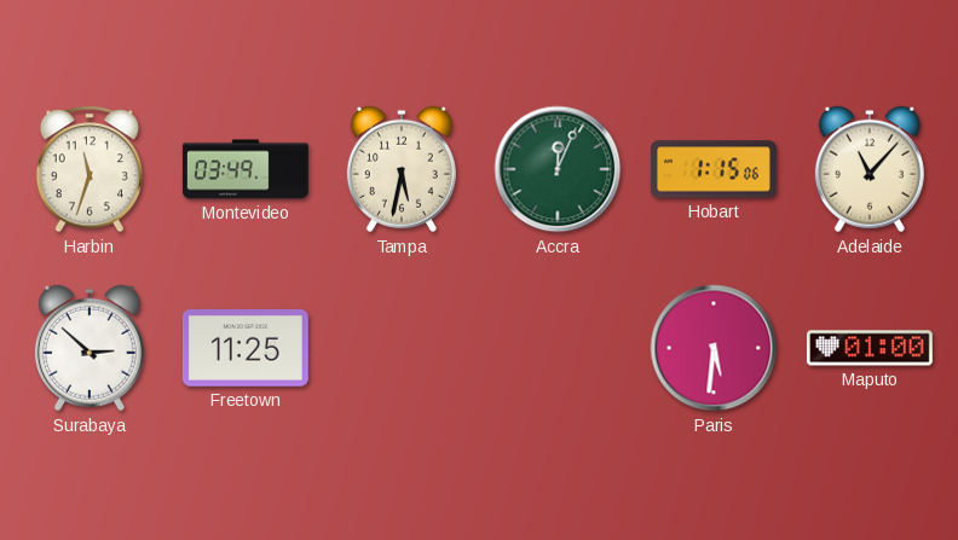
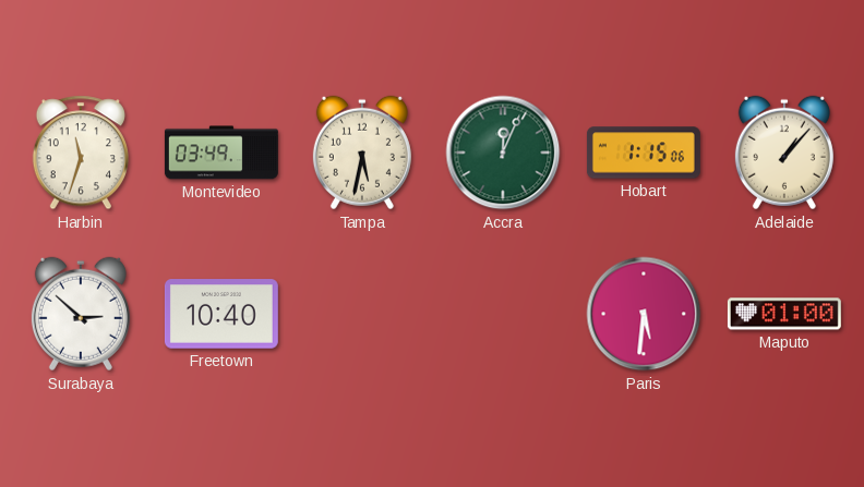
Adelaide: 11:07 -> 1:07 (784, 153)
Freetown: 11:25 -> 10:40 (221, 314)
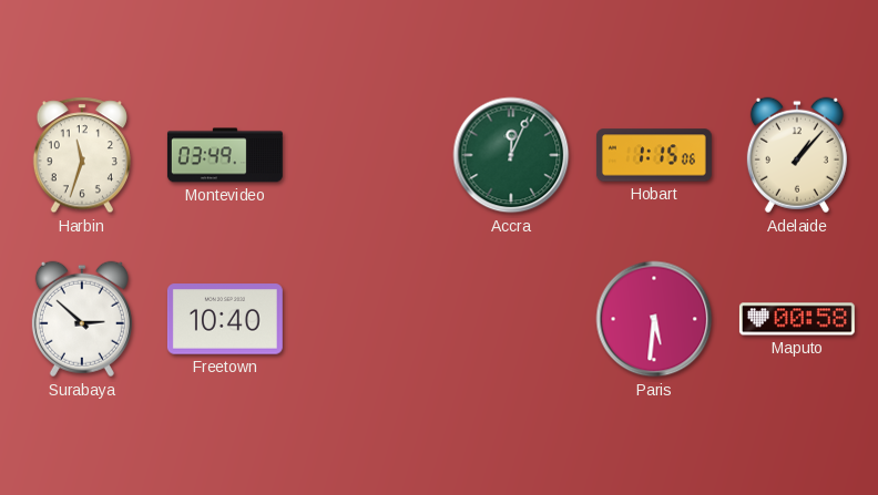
Tampa: 5:32 -> none (362, 153)
Maputo: 01:00 -> 00:58 (797, 319)
